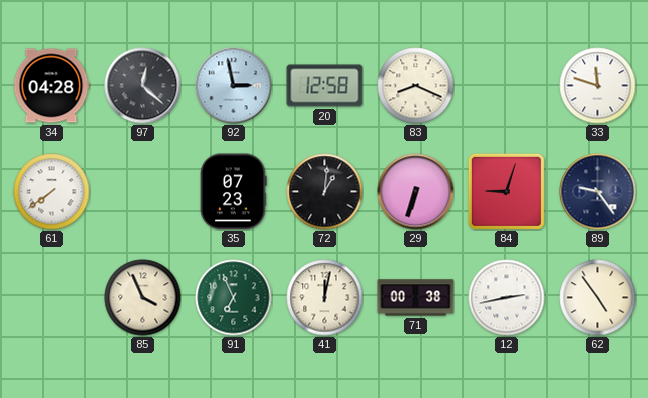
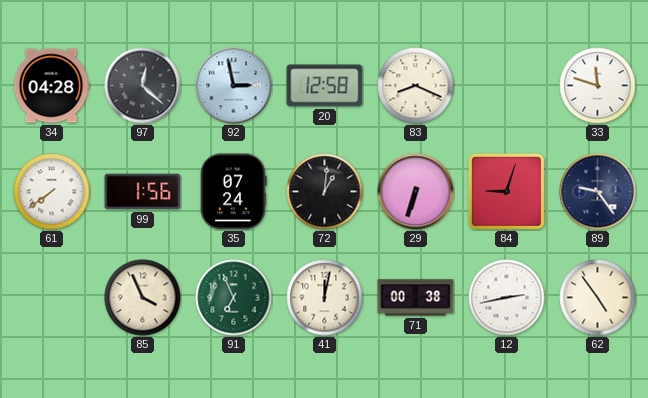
99: none -> 1:56 (143, 192)
35: 07:23 -> 07:24 (234, 192)
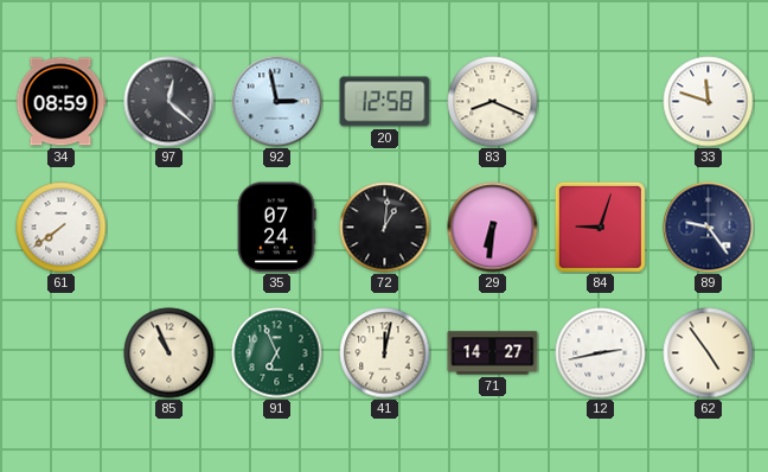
34: 04:28 -> 08:59 (60, 102)
99: 1:56 -> none (143, 192)
29: 6:33 -> 6:31 (493, 228)
85: 3:56 -> 10:56 (169, 353)
71: 00:38 -> 14:27 (493, 353)
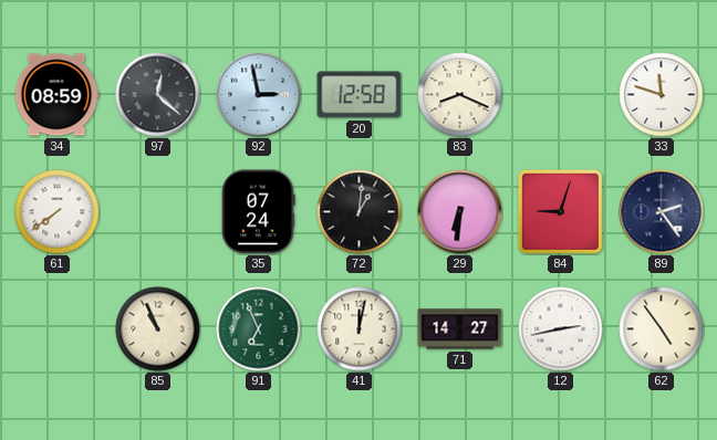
89: 9:24 -> 2:24 (662, 212)
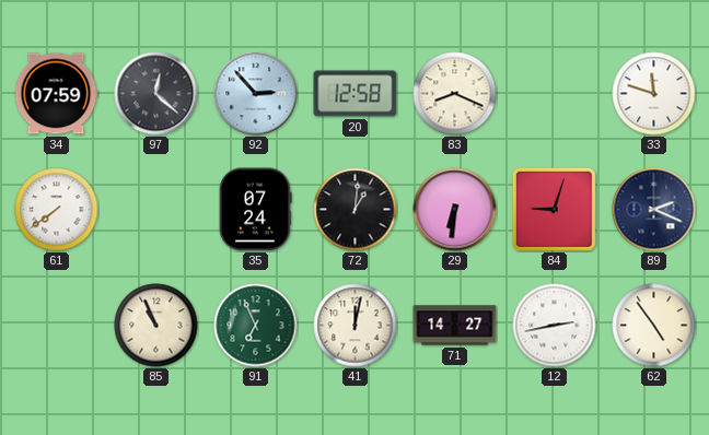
34: 08:59 -> 07:59 (56, 94)
92: 2:58 -> 2:53 (256, 94)
89: 2:24 -> 2:19 (654, 210)
